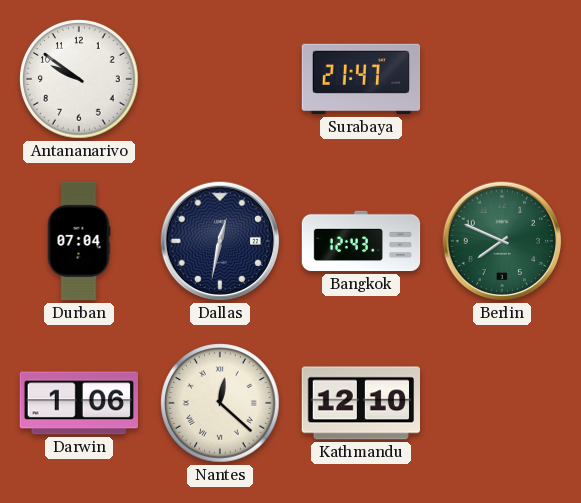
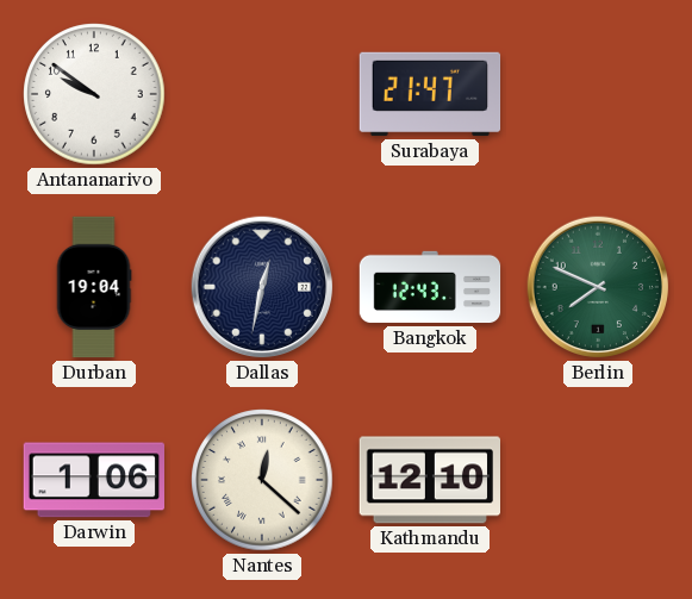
Durban: 07:04 -> 19:04 (94, 287)
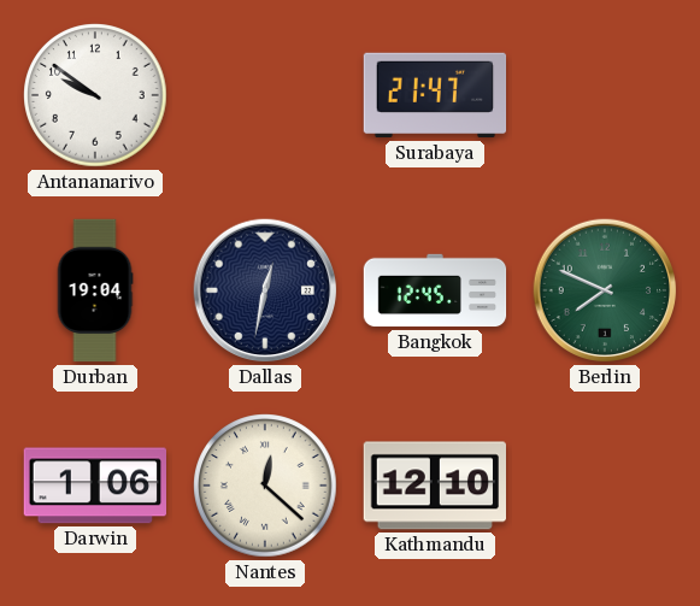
Bangkok: 12:43 -> 12:45 (435, 290)
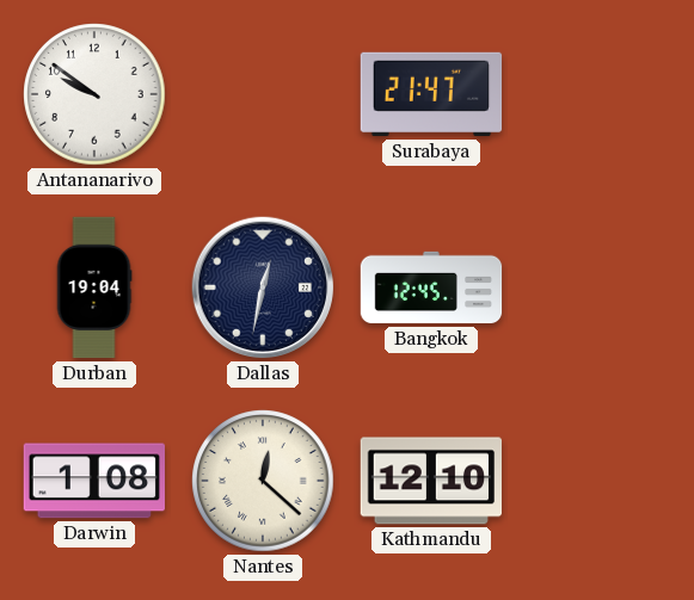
Berlin: 7:49 -> none (605, 290)
Darwin: 1:06 -> 1:08 (93, 481)
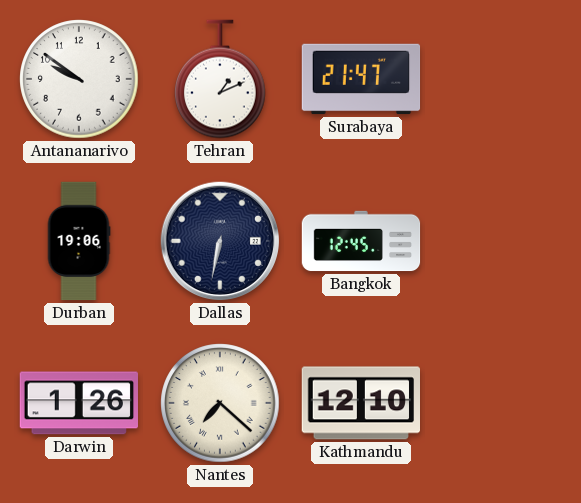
Tehran: none -> 1:11 (221, 79)
Durban: 19:04 -> 19:06 (79, 241)
Dallas: 12:32 -> 6:32 (220, 241)
Darwin: 1:08 -> 1:26 (78, 403)
Nantes: 12:22 -> 7:22 (220, 403)
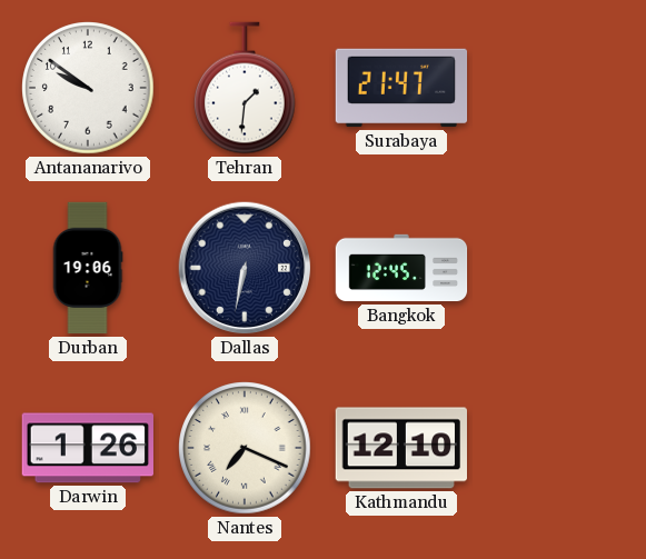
Tehran: 1:11 -> 1:31 (246, 88)
Nantes: 7:22 -> 7:19 (245, 448)
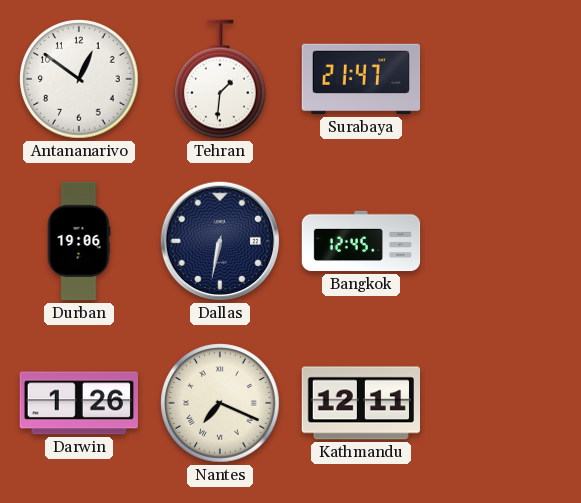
Antananarivo: 9:51 -> 12:51 (79, 79)
Kathmandu: 12:10 -> 12:11 (361, 403)
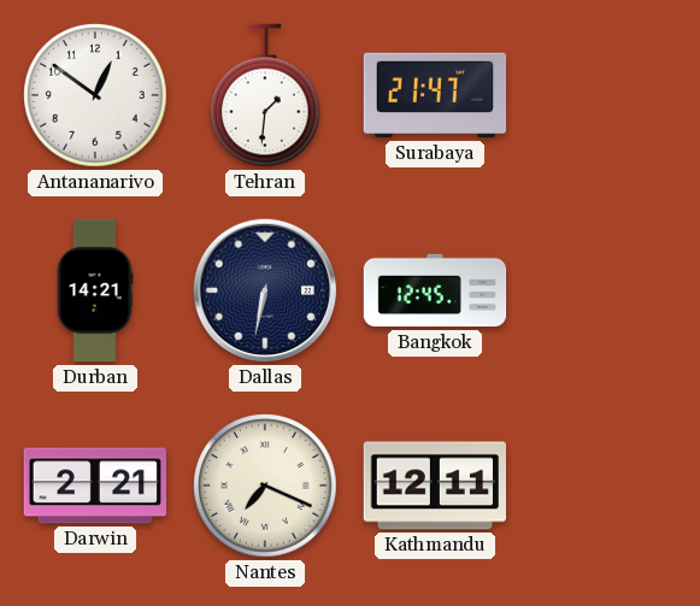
Durban: 19:06 -> 14:21 (95, 290)
Darwin: 1:26 -> 2:21 (94, 486)
